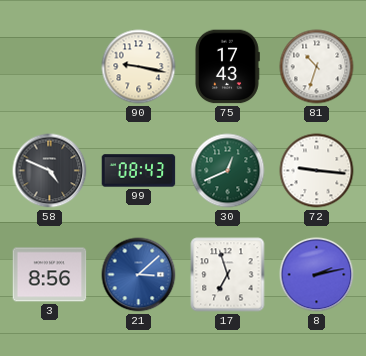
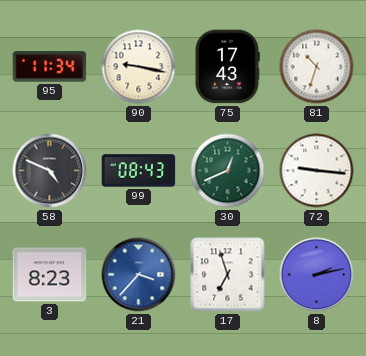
95: none -> 11:34 (50, 67)
3: 8:56 -> 8:23 (50, 275)
21: 3:08 -> 3:37 (139, 275)
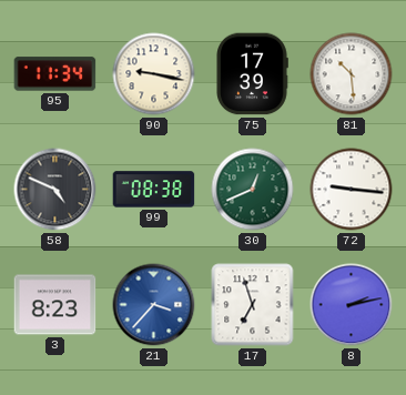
75: 17:43 -> 17:39 (252, 74)
81: 10:33 -> 10:29 (352, 74)
99: 08:43 -> 08:38 (154, 190)
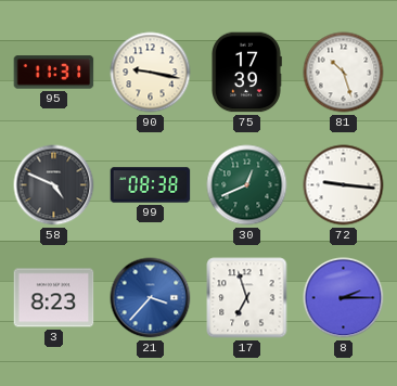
95: 11:34 -> 11:31 (54, 73)
81: 10:29 -> 10:27 (344, 73)
8: 2:13 -> 2:15 (344, 298)
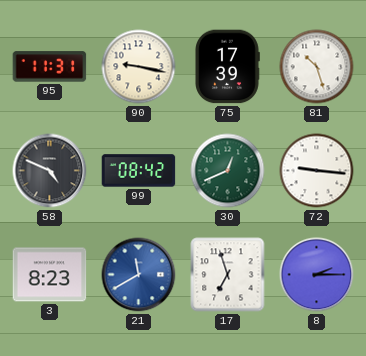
99: 08:38 -> 08:42 (139, 171)
21: 3:37 -> 11:40 (139, 275)
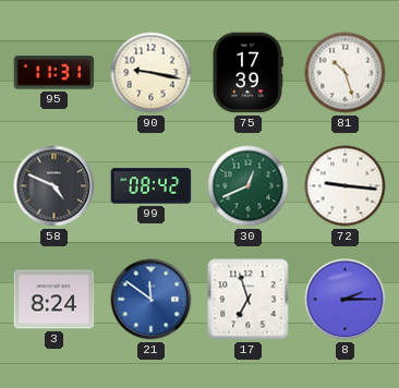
3: 8:23 -> 8:24 (55, 300)
21: 11:40 -> 11:51 (152, 300)
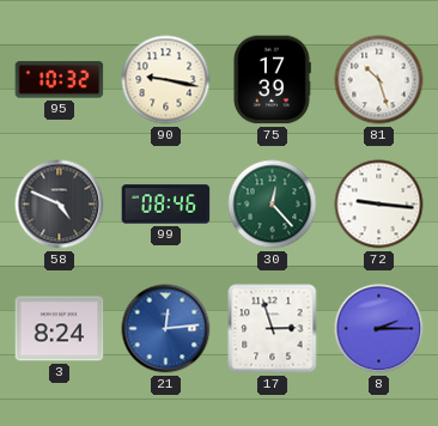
95: 11:31 -> 10:32 (60, 80)
99: 08:42 -> 08:46 (166, 205)
30: 12:41 -> 12:23 (273, 205)
21: 11:51 -> 12:14 (166, 329)
17: 6:57 -> 2:57 (273, 329)
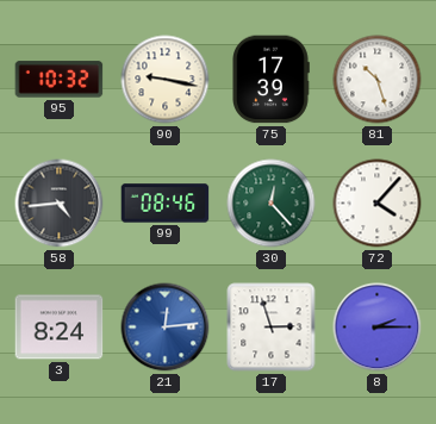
58: 4:49 -> 4:44 (60, 204)
72: 9:16 -> 4:07 (378, 204)
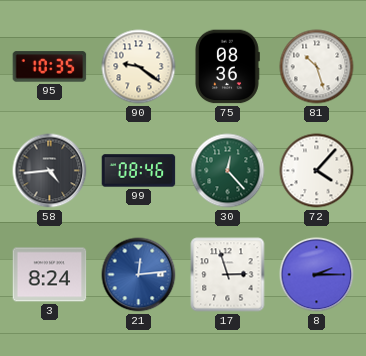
95: 10:32 -> 10:35 (50, 67)
90: 9:17 -> 9:21 (139, 67)
75: 17:39 -> 08:36 (227, 67)
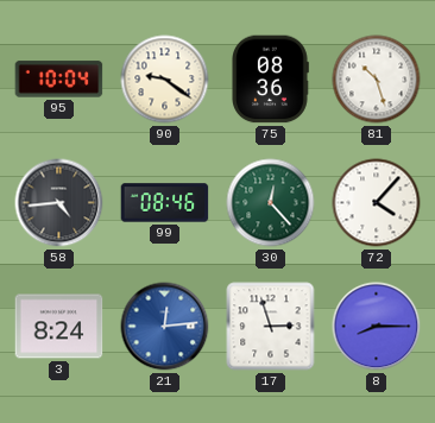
95: 10:35 -> 10:04 (59, 80)
8: 2:15 -> 8:15 (377, 327)
